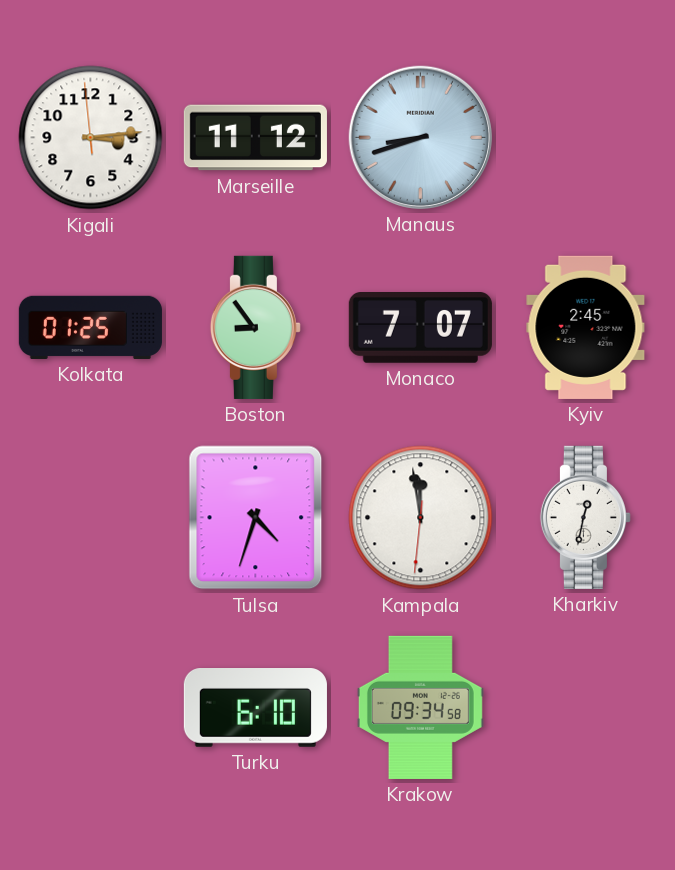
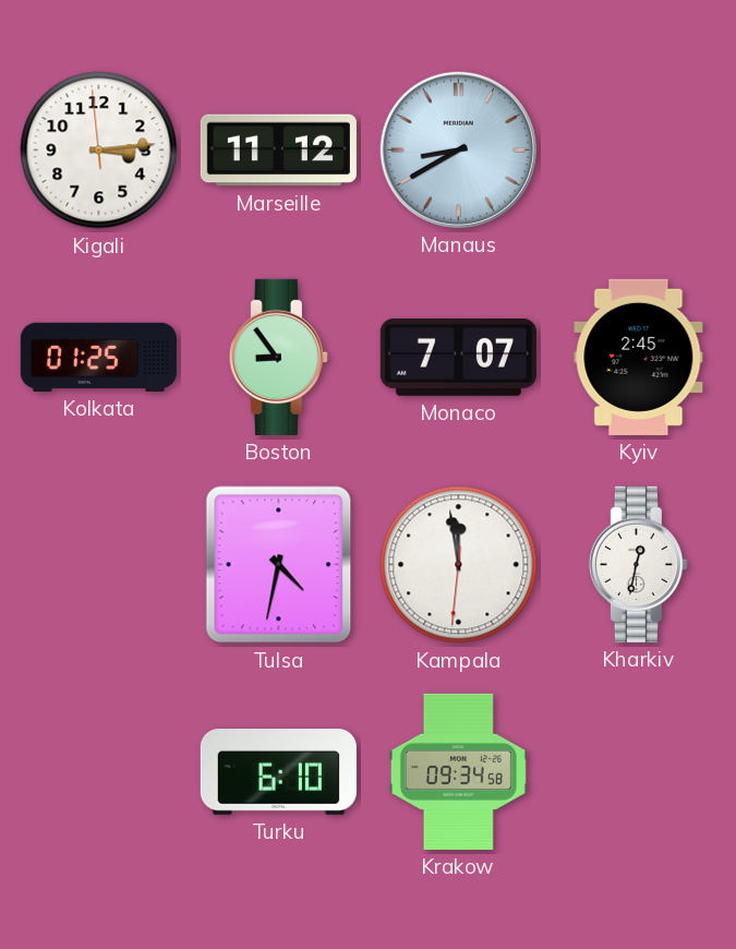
Manaus: 8:42 -> 8:40 (458, 149)
Tulsa: 4:33 -> 4:32 (279, 565)
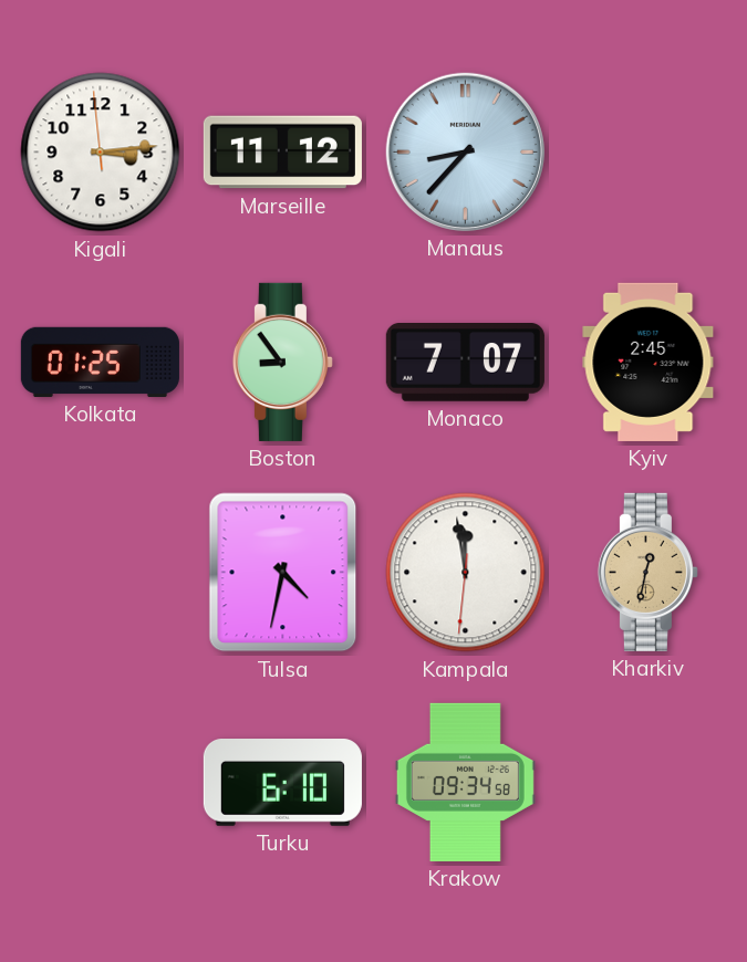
Manaus: 8:40 -> 8:37 (465, 151)
Kharkiv dial: white -> champagne (647, 572)
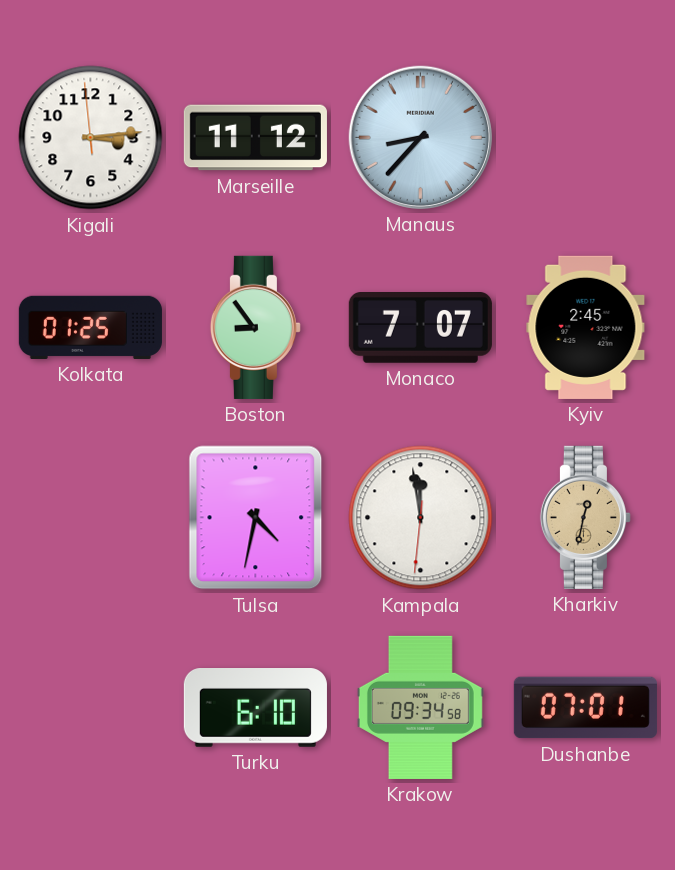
Dushanbe: none -> 07:01 (585, 708)
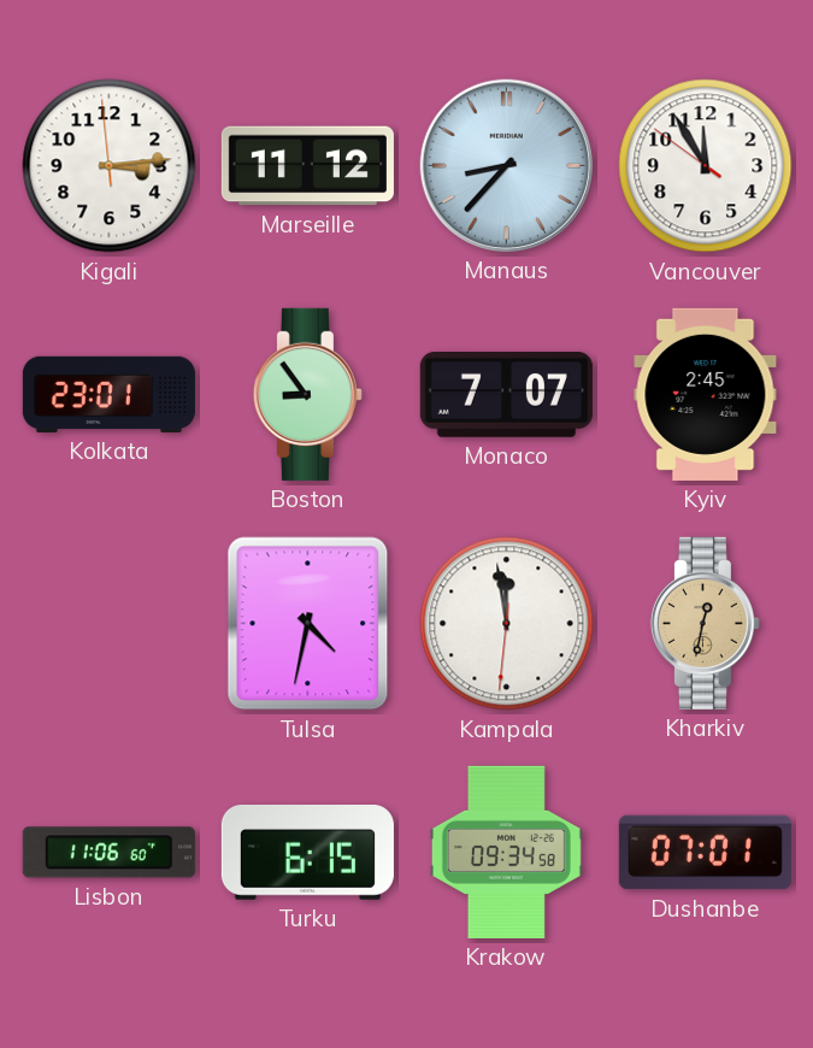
Vancouver: none -> 11:54 (706, 166)
Kolkata: 01:25 -> 23:01 (108, 394)
Lisbon: none -> 11:06 (108, 853)
Turku: 6:10 -> 6:15 (307, 853)
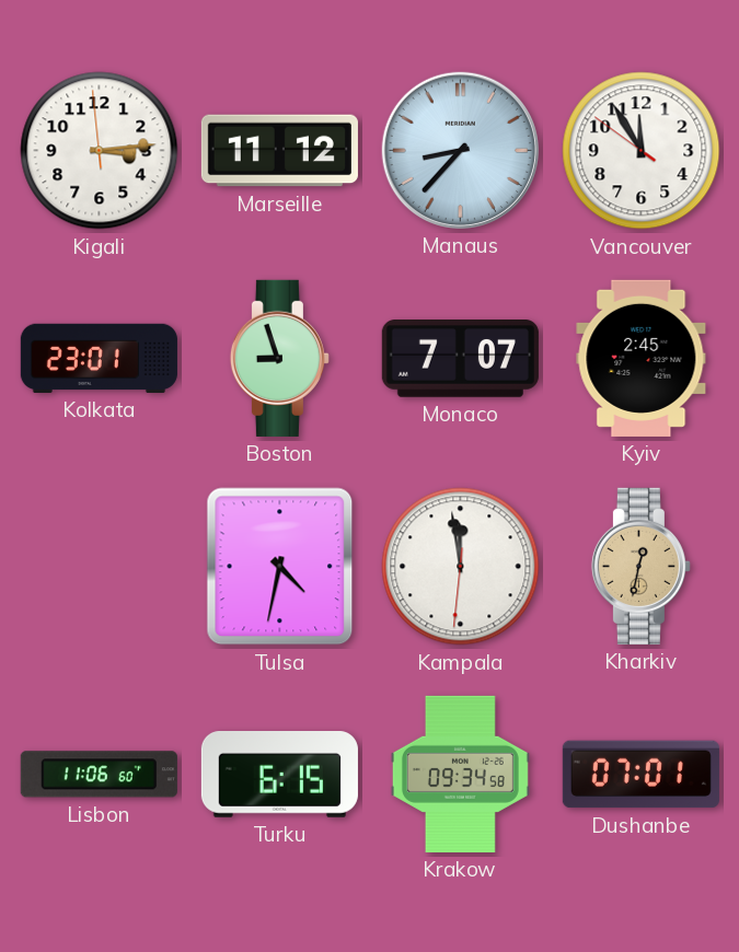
Boston: 8:54 -> 8:57 (279, 358)
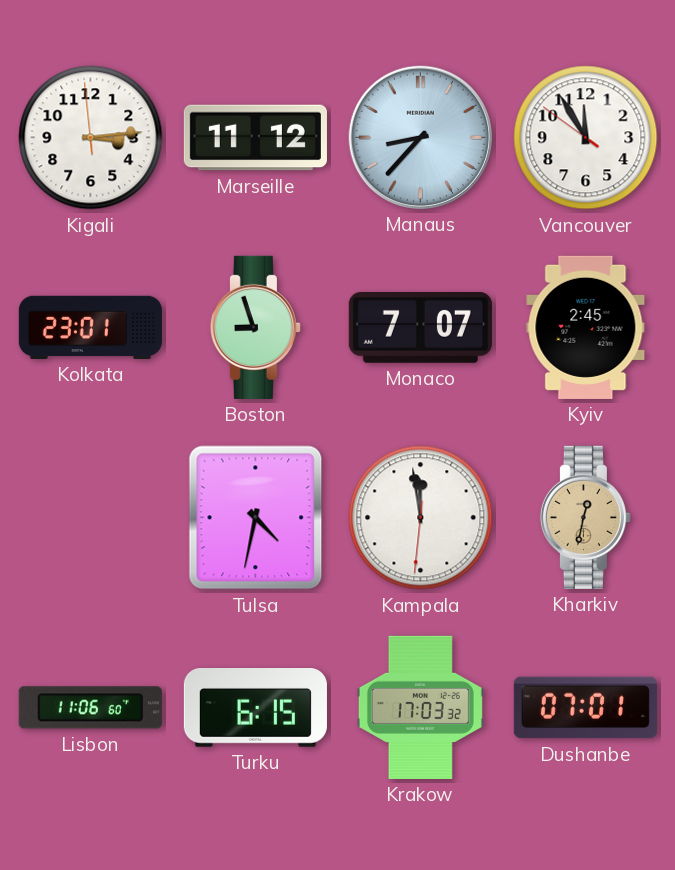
Krakow: 09:34 -> 17:03 (420, 707)
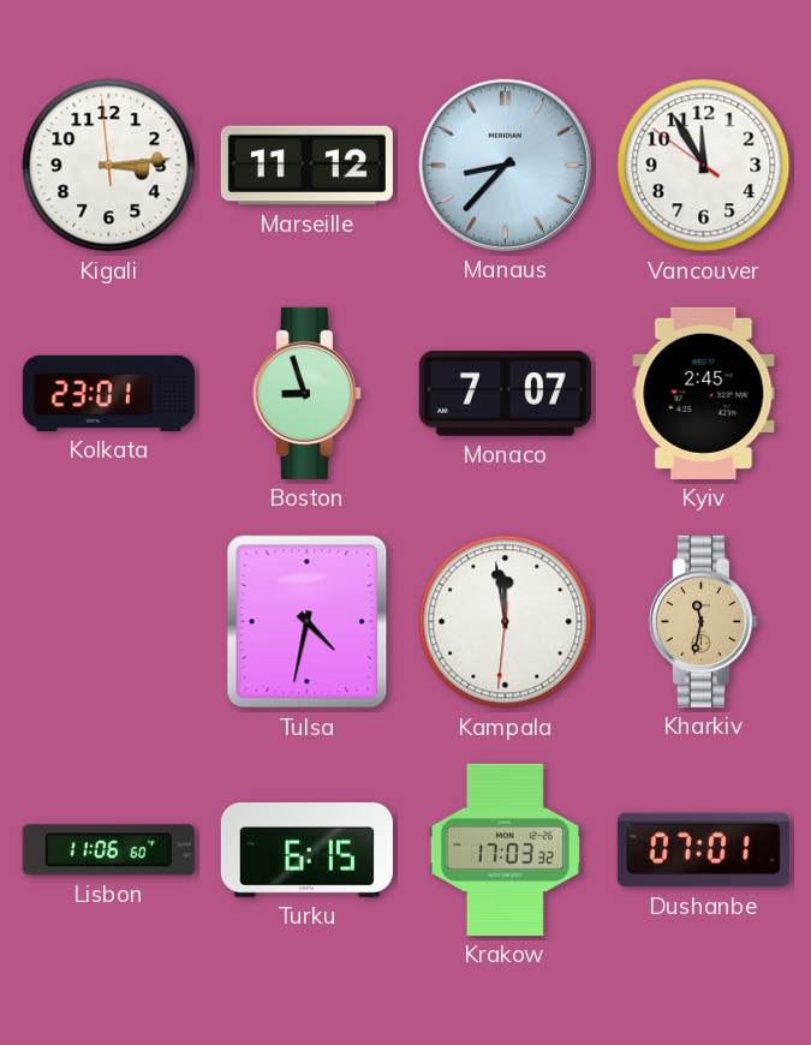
Kharkiv: 12:32 -> 11:32 (703, 621)
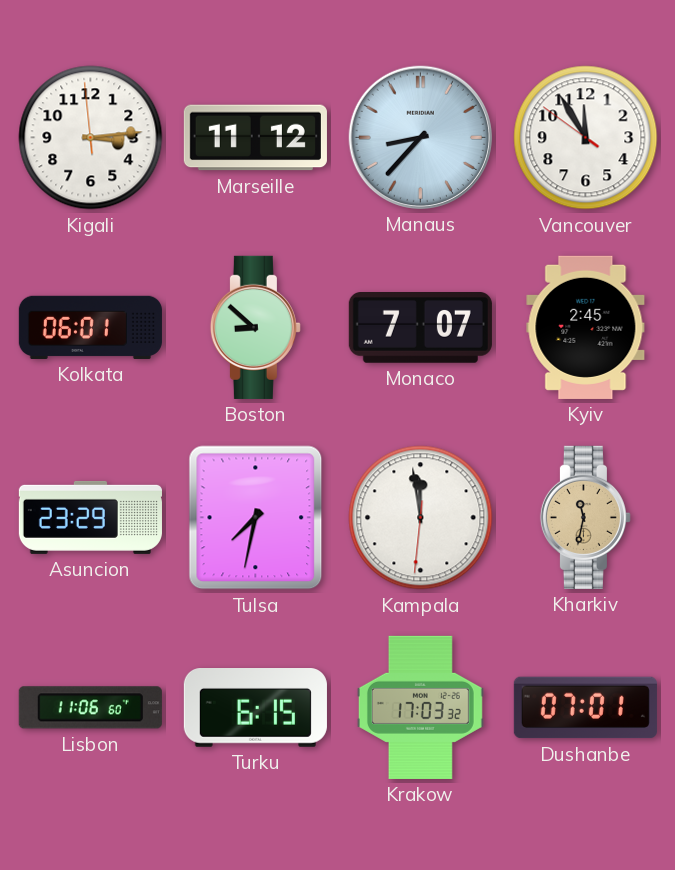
Kolkata: 23:01 -> 06:01 (90, 327)
Boston: 8:57 -> 8:52 (255, 327)
Asuncion: none -> 23:29 (90, 517)
Tulsa: 4:32 -> 7:32 (256, 518)
